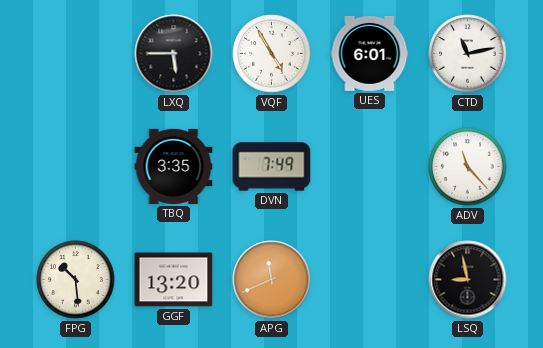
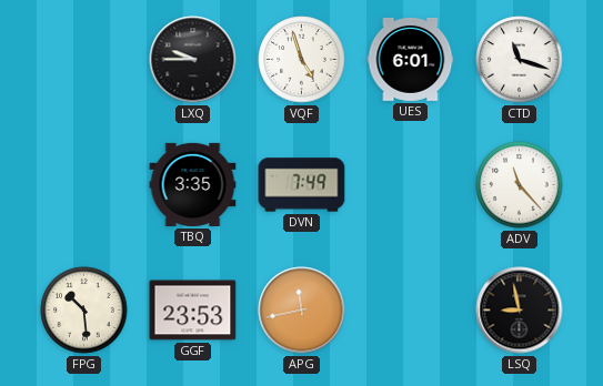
LXQ: 5:45 -> 9:45 (193, 60)
VQF: 4:55 -> 4:57 (302, 60)
CTD: 11:13 -> 11:18 (520, 60)
GGF: 13:20 -> 23:53 (193, 311)
APG: 11:41 -> 11:43 (302, 311)
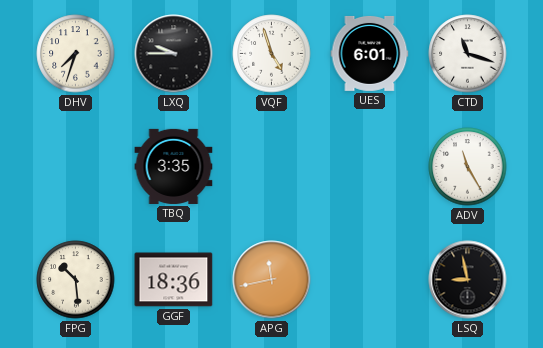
DHV: none -> 7:33 (76, 54)
DVN: 7:49 -> none (302, 185)
ADV: 11:23 -> 11:25 (468, 167)
GGF: 23:53 -> 18:36 (174, 280)
